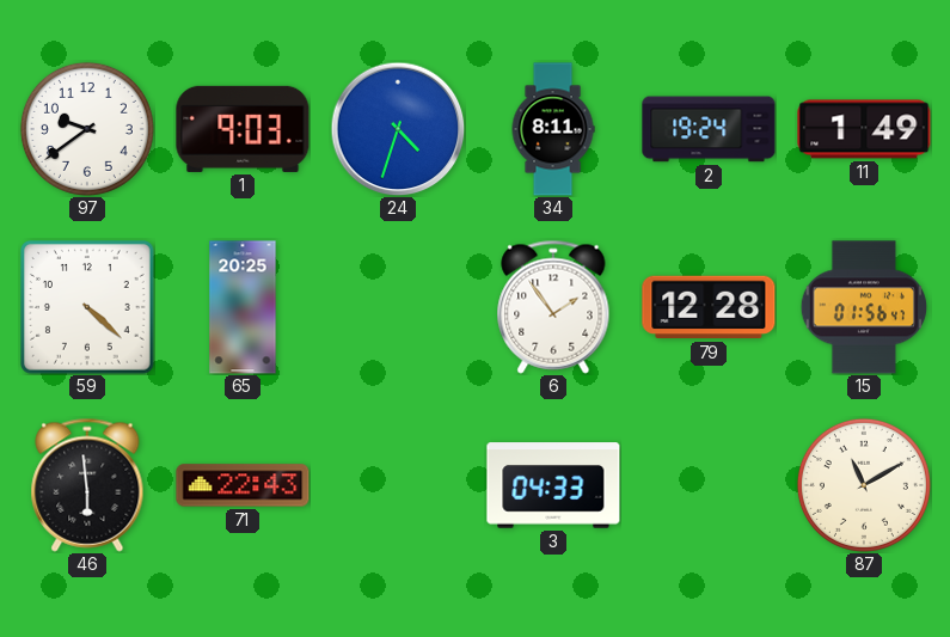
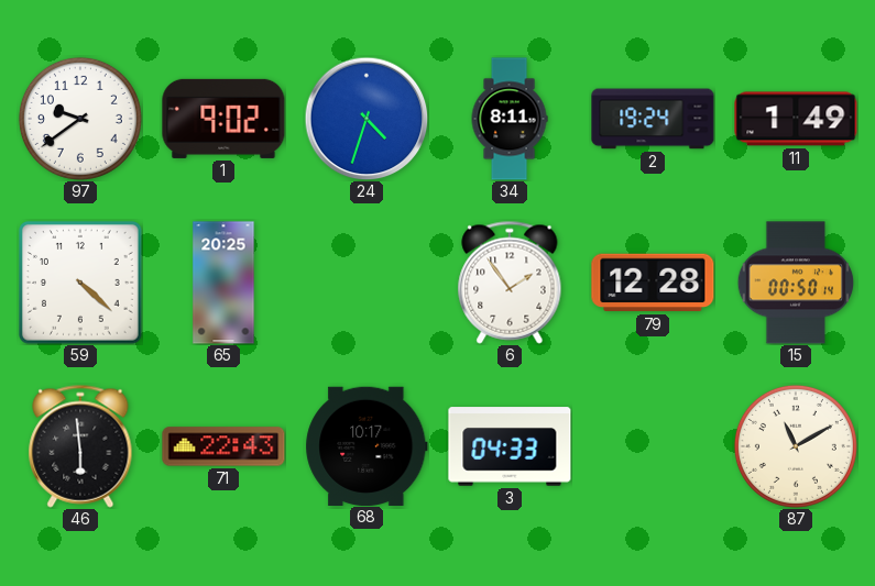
1: 9:03 -> 9:02 (223, 119)
15: 01:56 -> 00:50 (796, 283)
68: none -> 10:17 (367, 445)
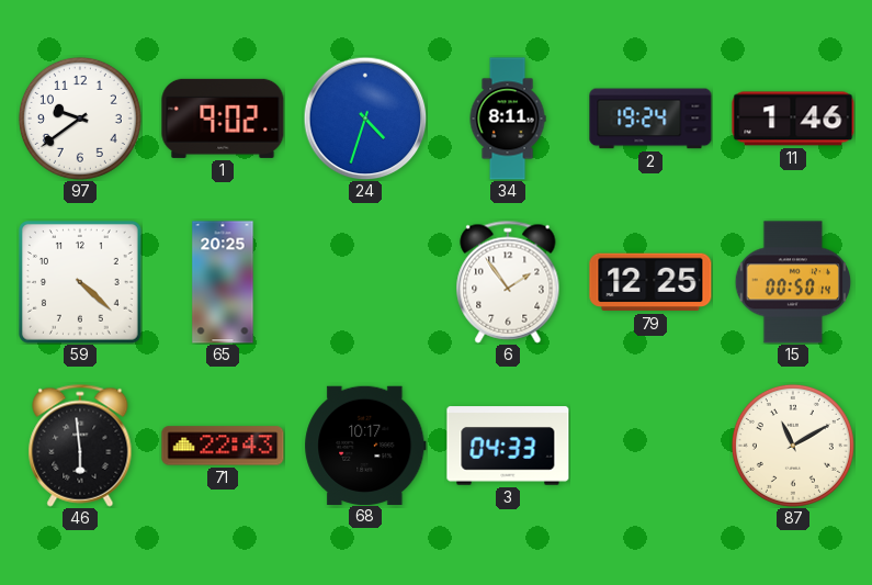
11: 1:49 -> 1:46 (793, 119)
79: 12:28 -> 12:25 (650, 282)
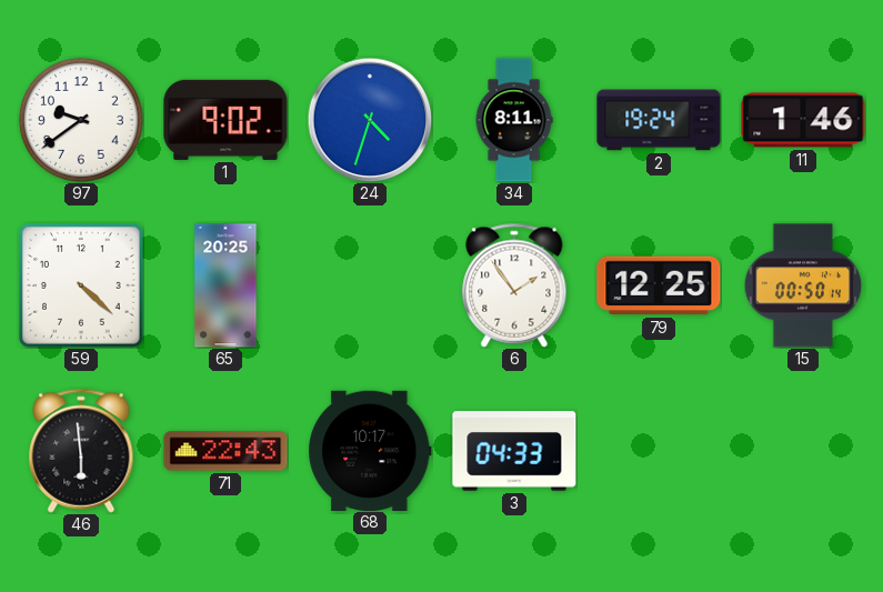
87: 11:10 -> none (793, 446)
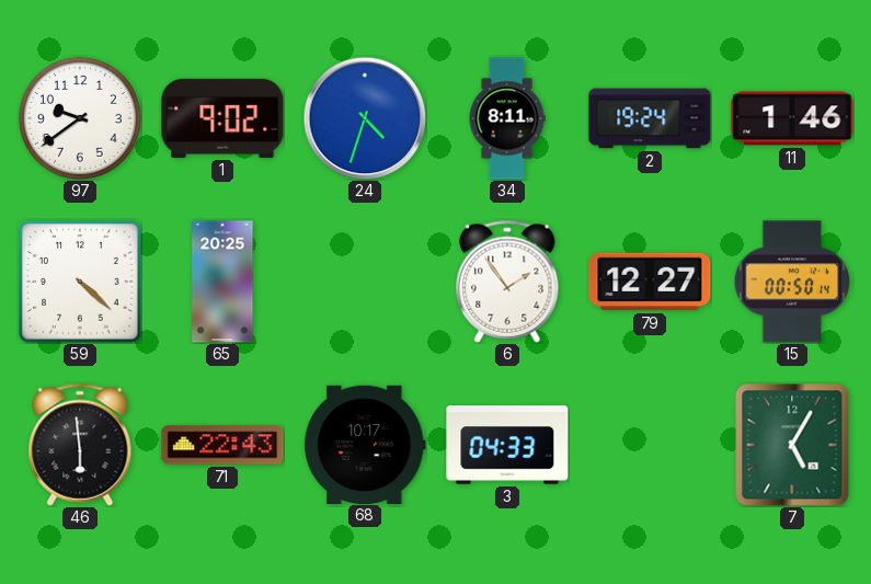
79: 12:25 -> 12:27 (650, 282)
7: none -> 5:05 (792, 445)
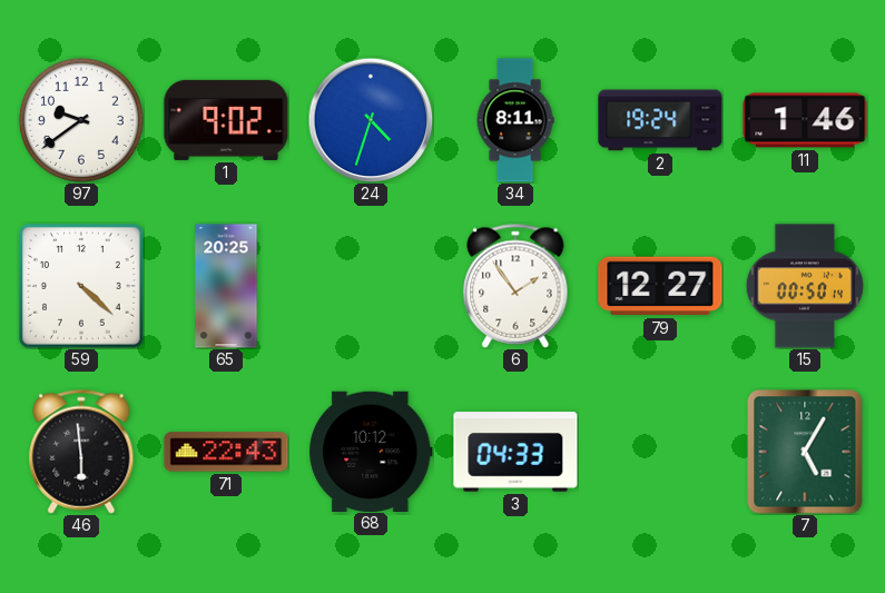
68: 10:17 -> 10:12 (371, 451)
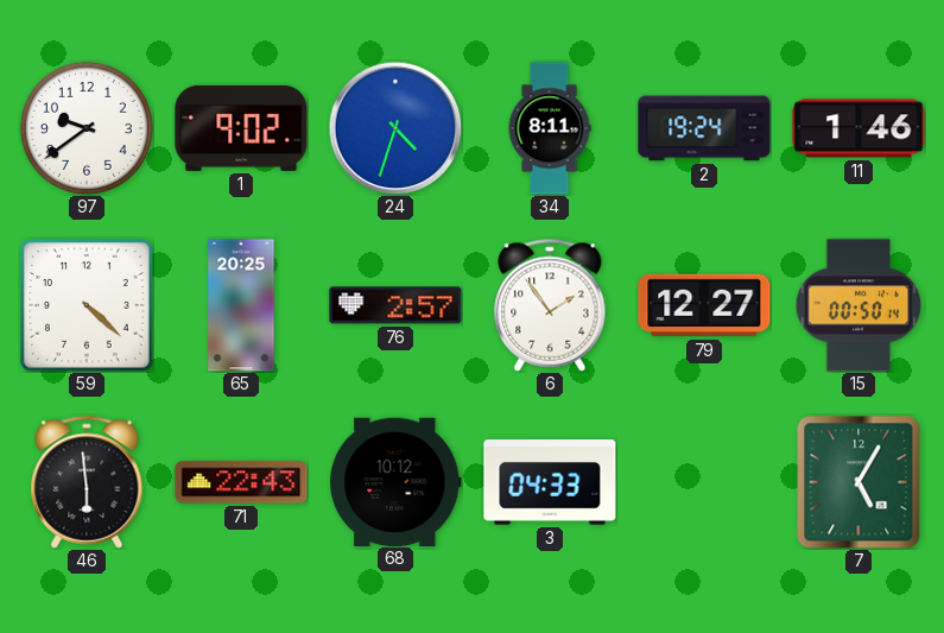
76: none -> 2:57 (395, 305)
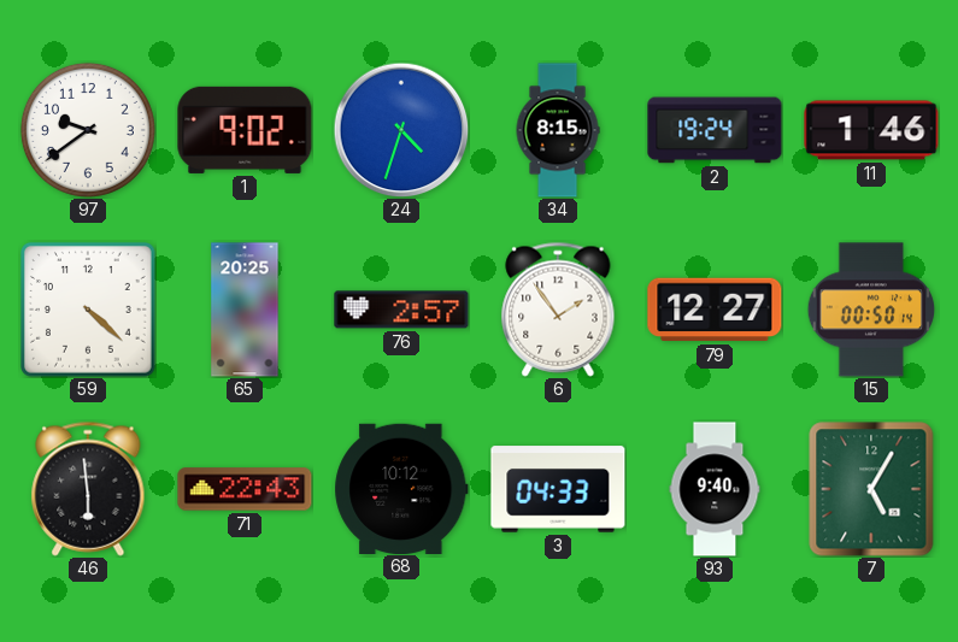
34: 8:11 -> 8:15 (558, 130)
93: none -> 9:40 (715, 489)
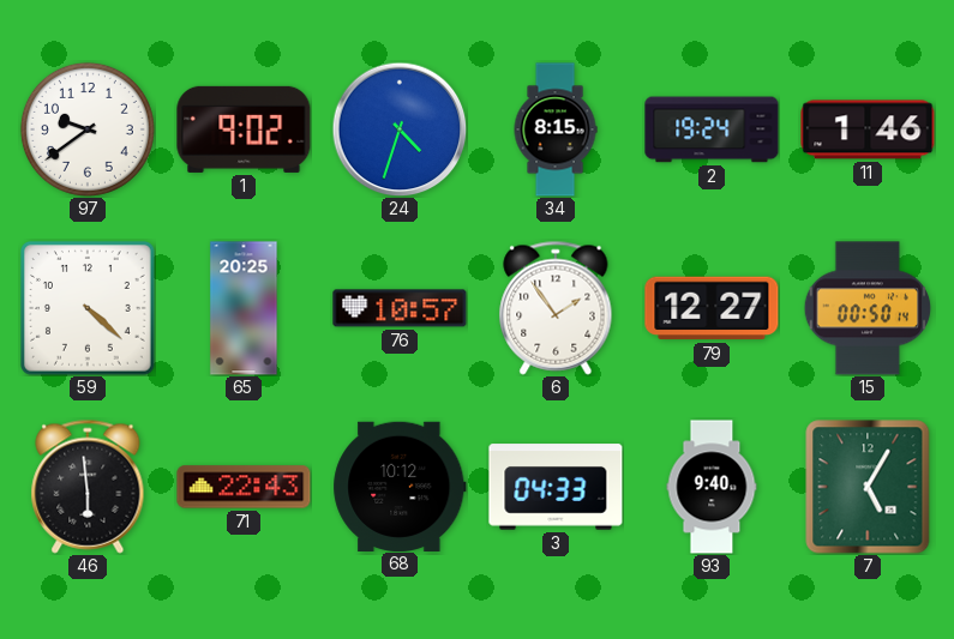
76: 2:57 -> 10:57 (400, 308)
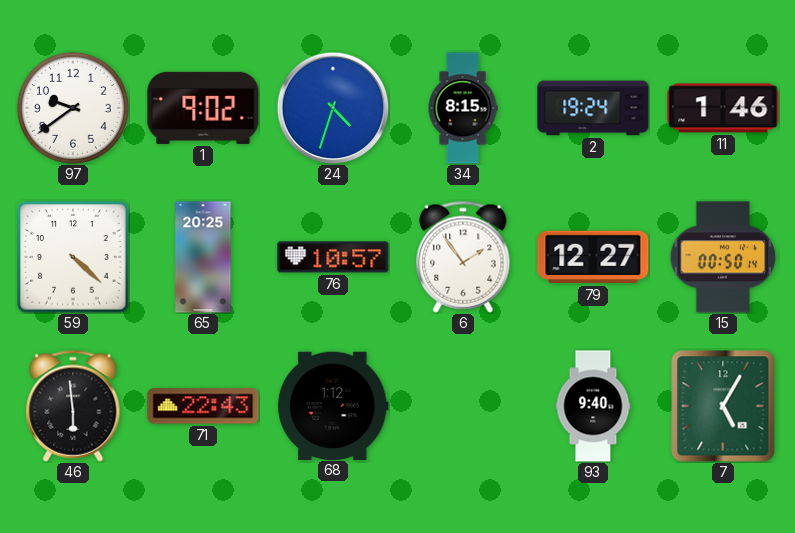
68: 10:12 -> 1:12 (333, 405)
3: 04:33 -> none (556, 487)
